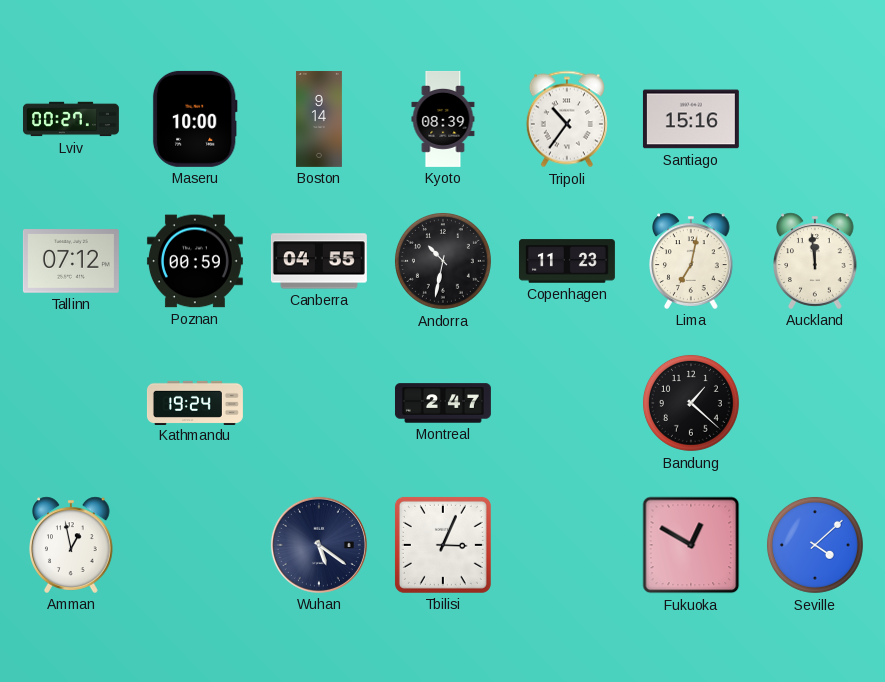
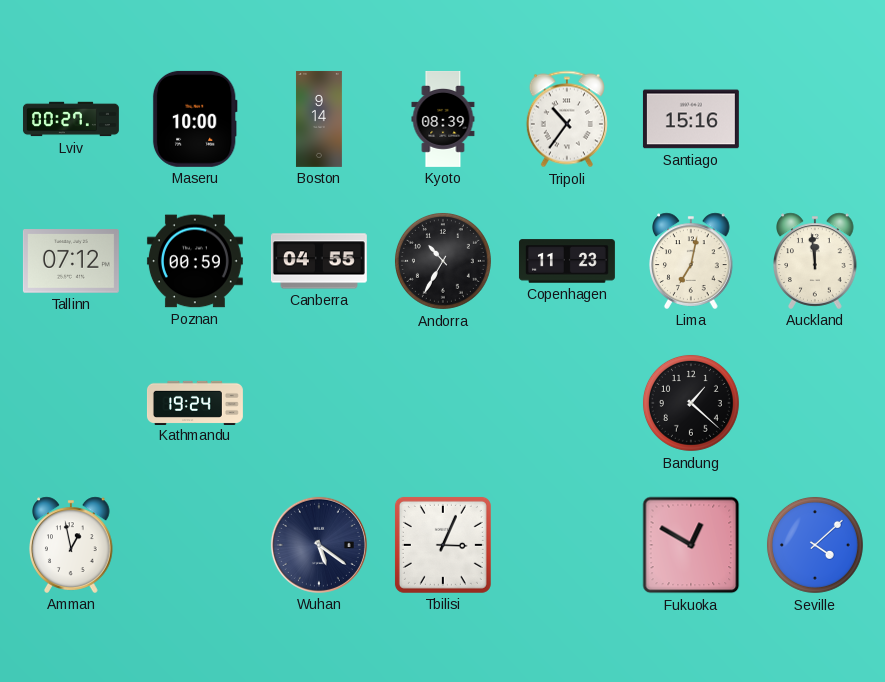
Andorra: 10:32 -> 10:35 (443, 261)
Montreal: 2:47 -> none (443, 403)
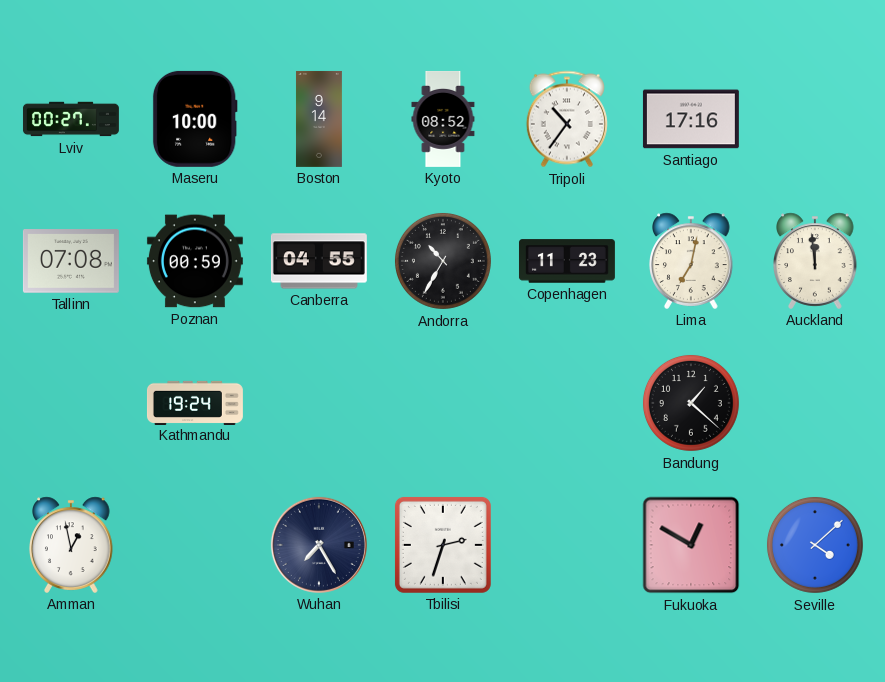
Kyoto: 08:39 -> 08:52 (443, 119)
Santiago: 15:16 -> 17:16 (691, 119)
Tallinn: 07:12 -> 07:08 (71, 261)
Wuhan: 5:21 -> 7:25 (319, 545)
Tbilisi: 3:04 -> 2:33 (443, 545)
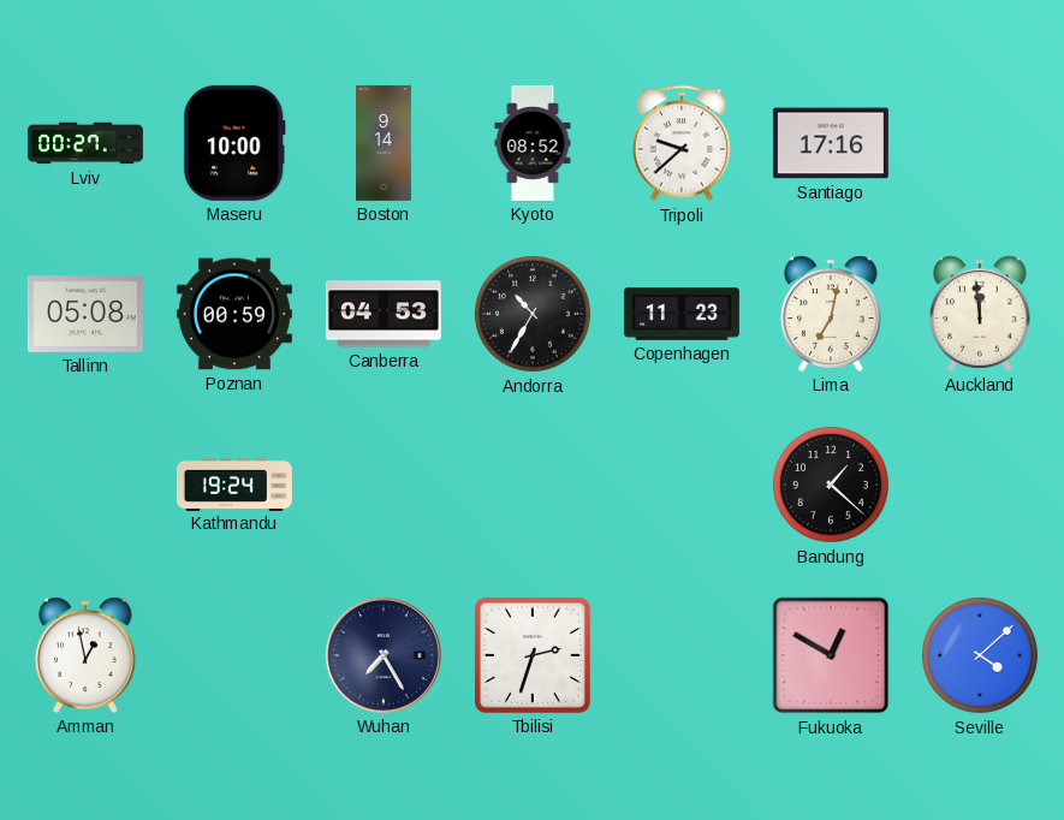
Tripoli: 10:36 -> 9:38 (682, 143)
Tallinn: 07:08 -> 05:08 (85, 314)
Canberra: 04:55 -> 04:53 (384, 314)
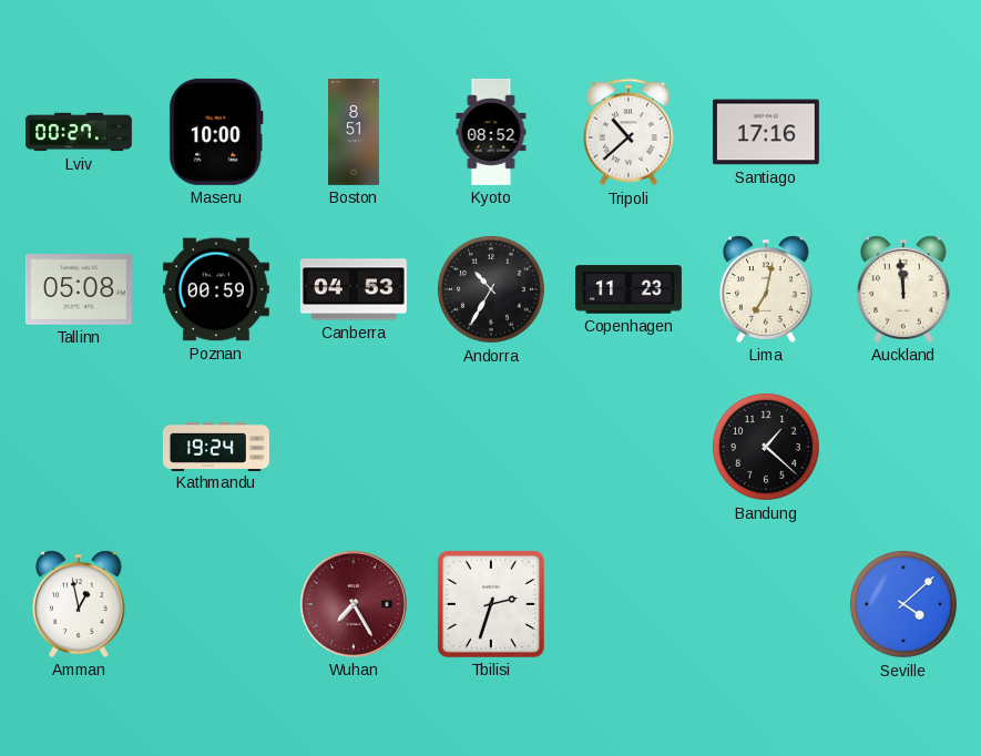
Boston: 9:14 -> 8:51 (354, 132)
Tripoli: 9:38 -> 10:38 (629, 132)
Wuhan dial: navy -> burgundy (354, 604)
Fukuoka: 12:50 -> none (831, 655)
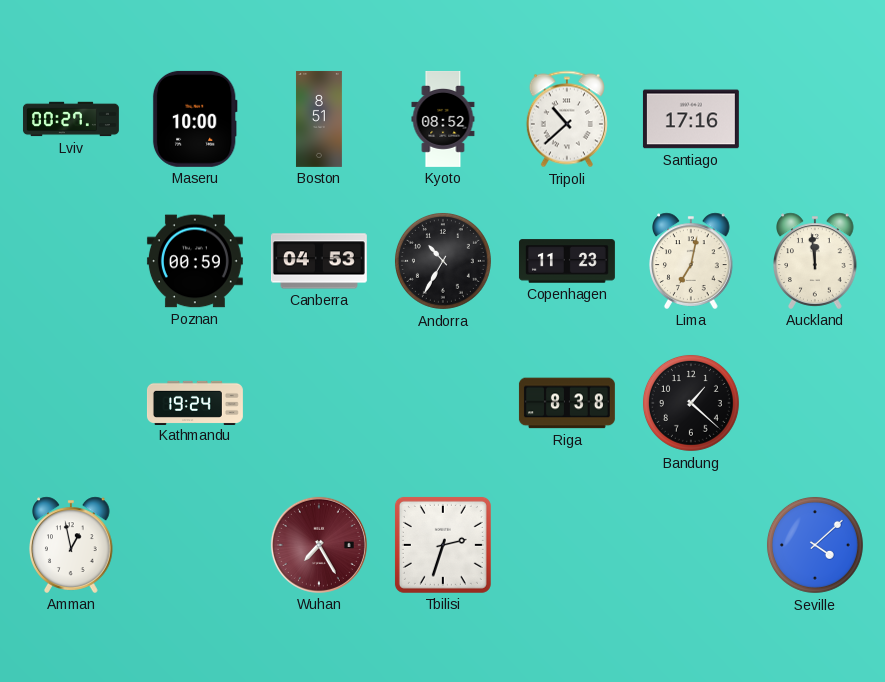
Tallinn: 05:08 -> none (79, 289)
Riga: none -> 8:38 (567, 403)
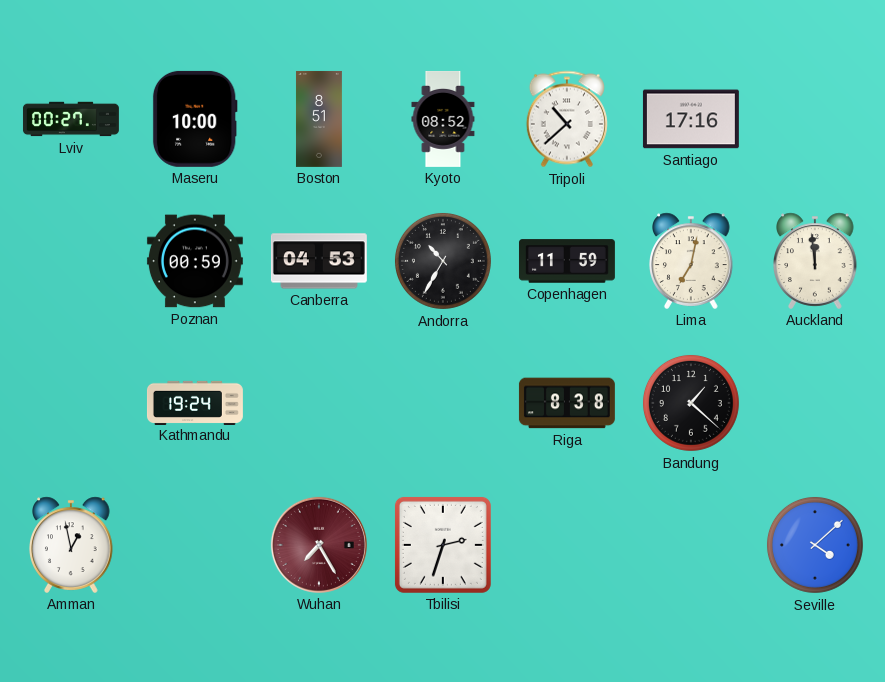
Copenhagen: 11:23 -> 11:59 (567, 261)
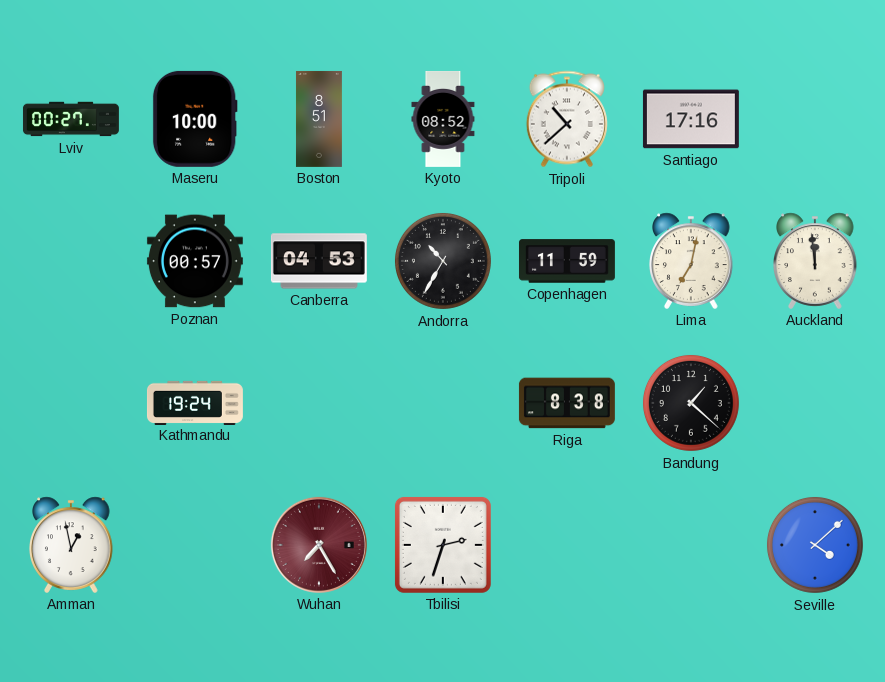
Poznan: 00:59 -> 00:57 (195, 261)
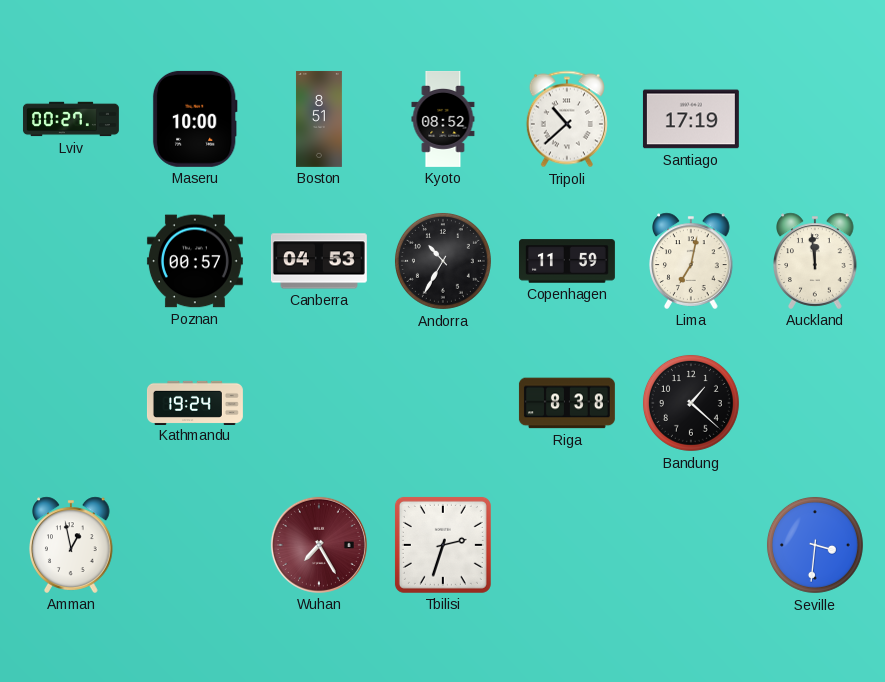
Santiago: 17:16 -> 17:19 (691, 119)
Seville: 4:08 -> 3:31 (815, 545)
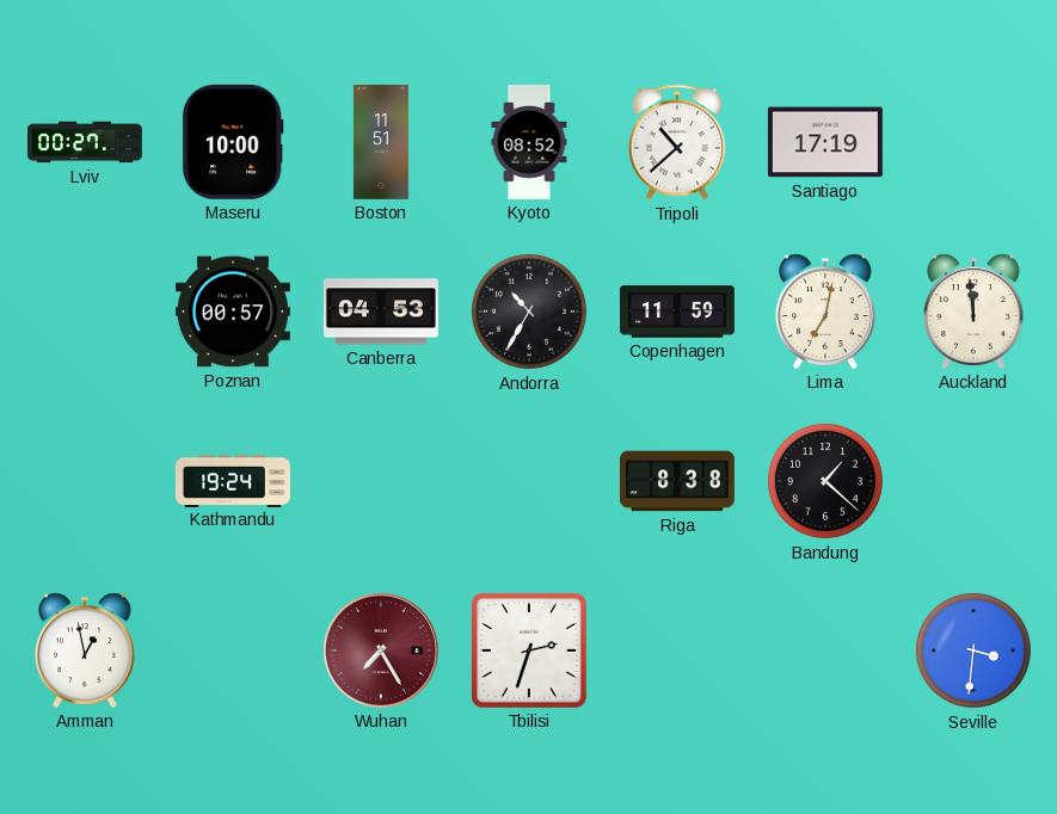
Boston: 8:51 -> 11:51 (381, 142)
